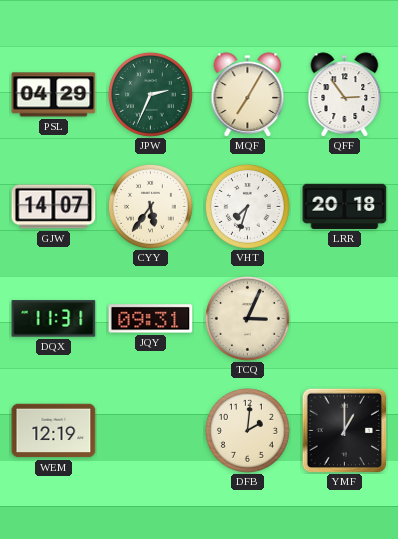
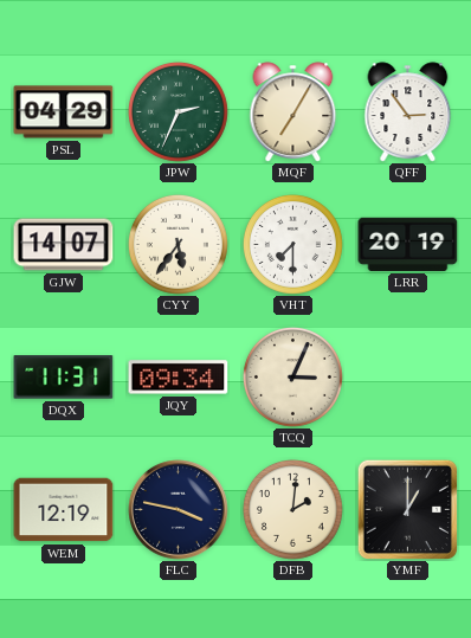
VHT: 7:33 -> 7:30 (292, 244)
LRR: 20:18 -> 20:19 (408, 244)
JQY: 09:31 -> 09:34 (179, 378)
FLC: none -> 3:47 (179, 510)
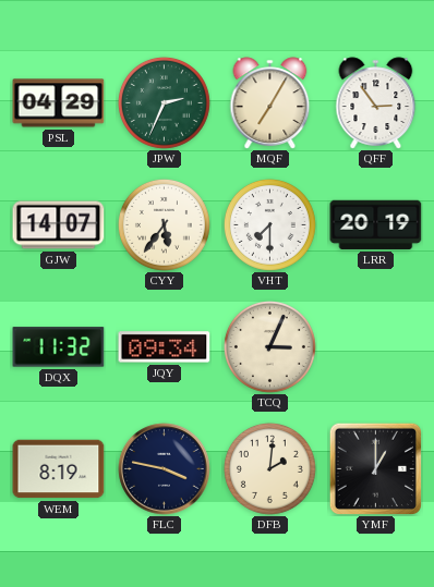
DQX: 11:31 -> 11:32 (59, 347)
WEM: 12:19 -> 8:19 (59, 469)
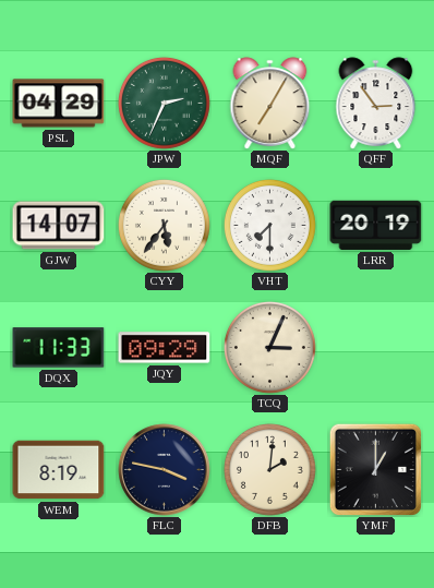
DQX: 11:32 -> 11:33 (59, 348)
JQY: 09:34 -> 09:29 (165, 348)
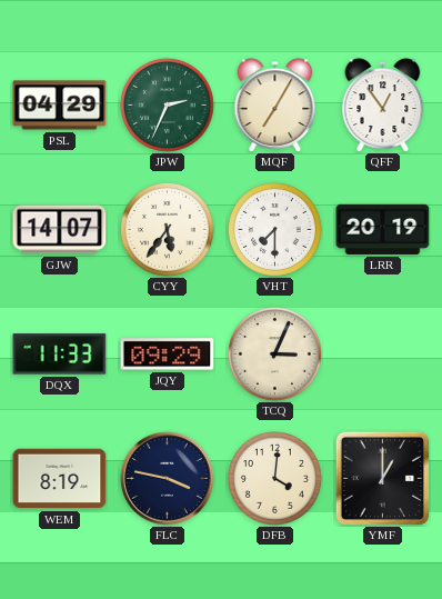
QFF: 2:54 -> 12:54 (383, 106)
DFB: 2:01 -> 4:01 (274, 478)
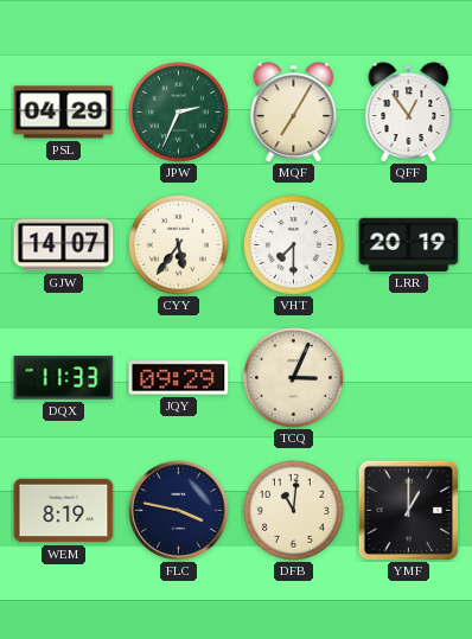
DFB: 4:01 -> 11:01 (293, 510)
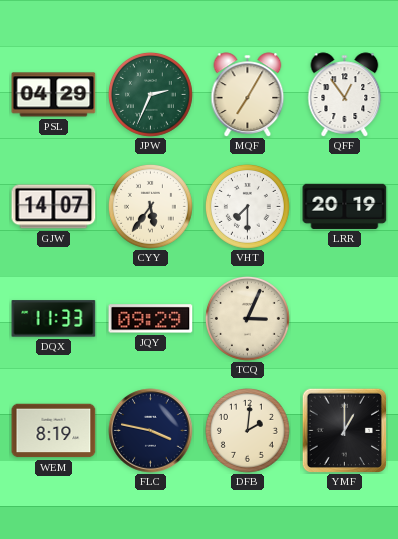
DFB: 11:01 -> 2:01 (247, 430)
